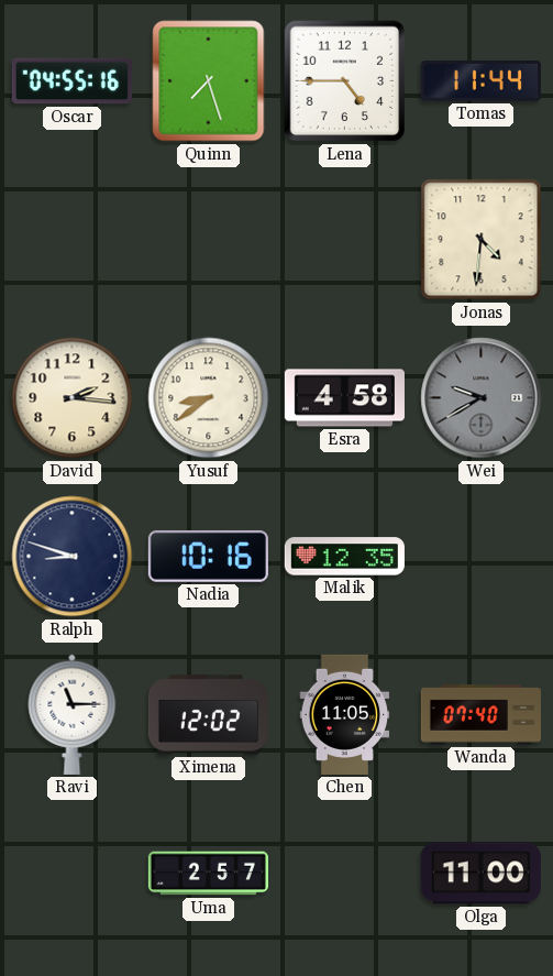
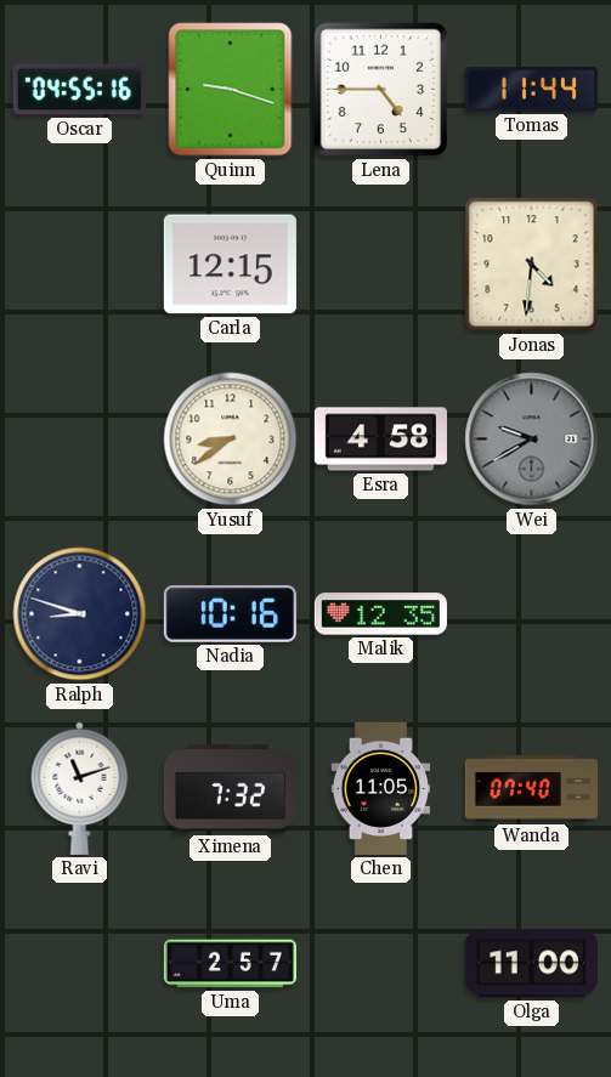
Quinn: 7:27 -> 9:18 (231, 90)
Carla: none -> 12:15 (230, 265)
David: 2:16 -> none (73, 398)
Ravi: 11:15 -> 11:12 (80, 788)
Ximena: 12:02 -> 7:32 (230, 789)
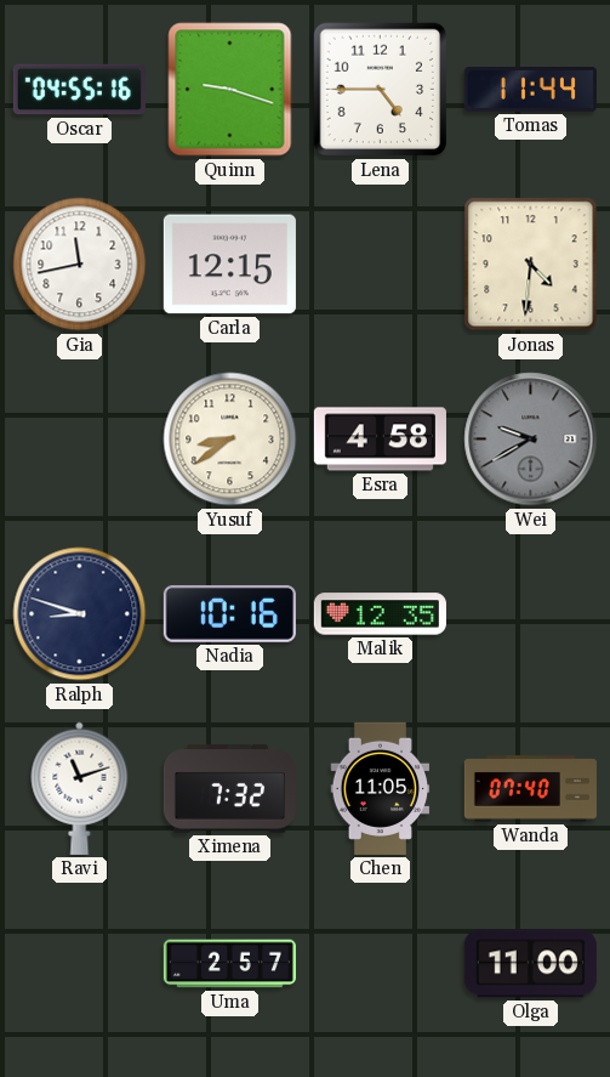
Gia: none -> 11:43 (80, 265)
